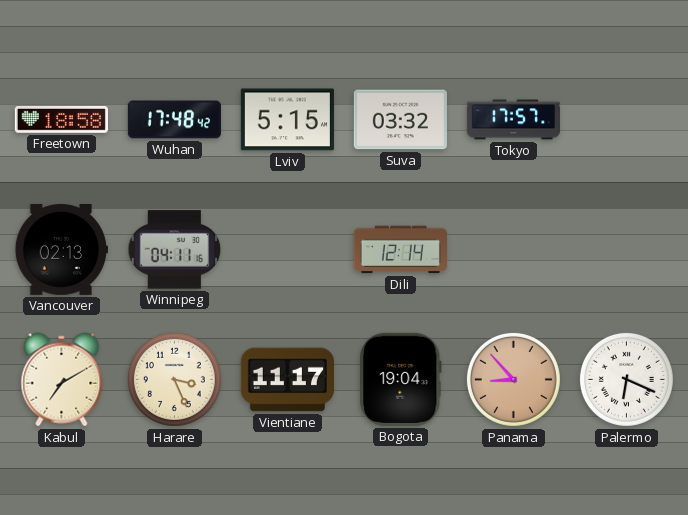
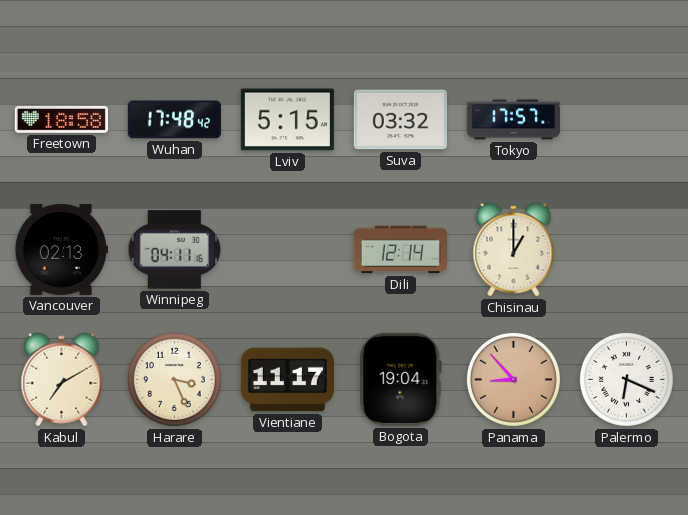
Chisinau: none -> 1:00 (514, 250)
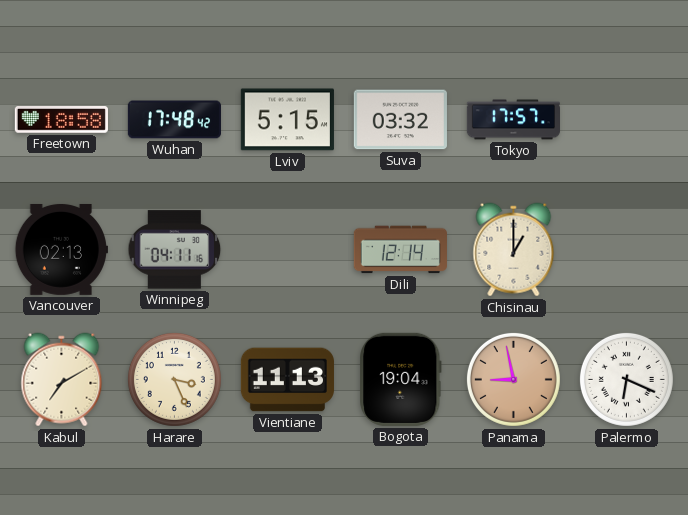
Vientiane: 11:17 -> 11:13 (287, 380)
Panama: 8:53 -> 8:58 (513, 379)
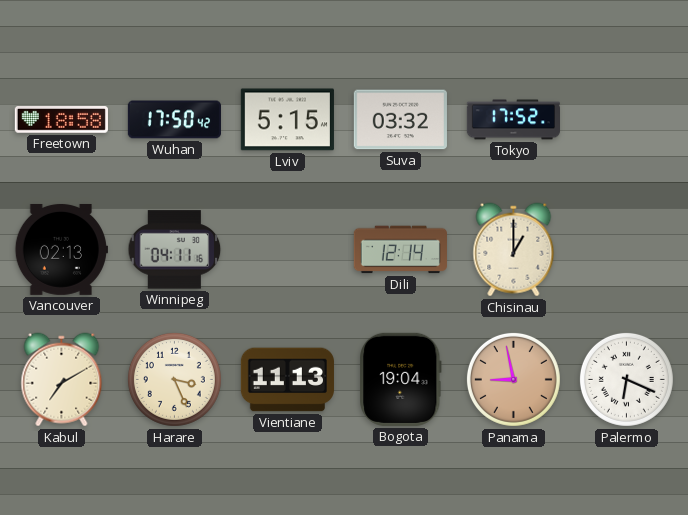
Wuhan: 17:48 -> 17:50 (174, 120)
Tokyo: 17:57 -> 17:52 (513, 120)
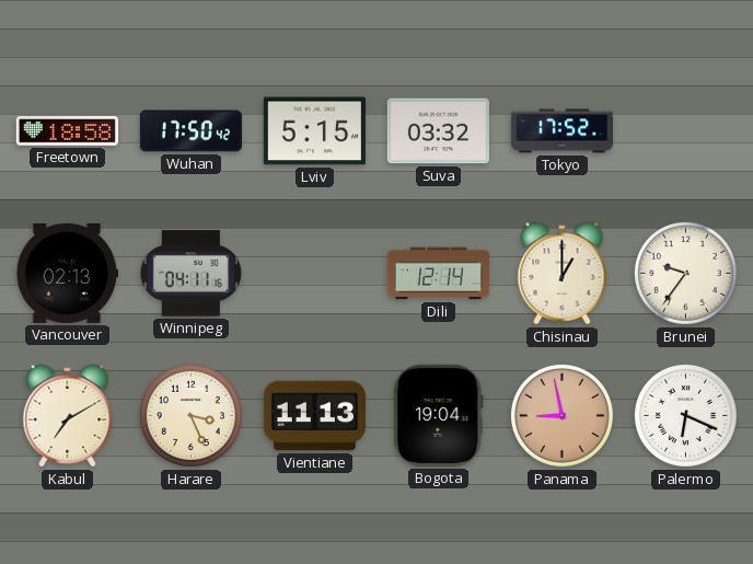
Brunei: none -> 9:36 (685, 273)
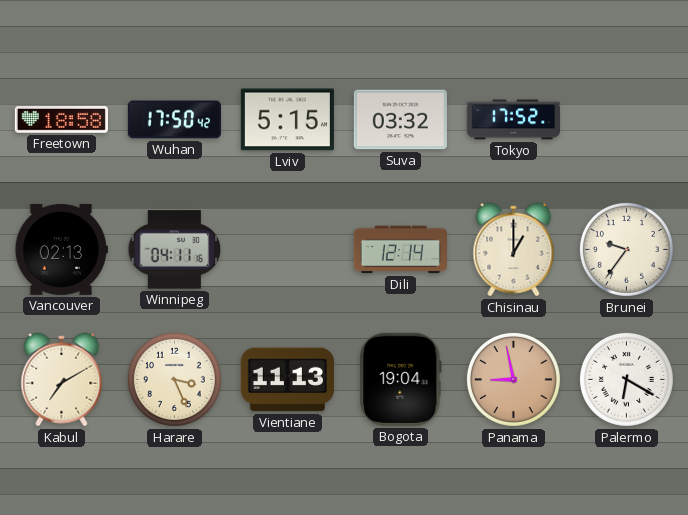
Palermo: 6:19 -> 6:20 (626, 379)
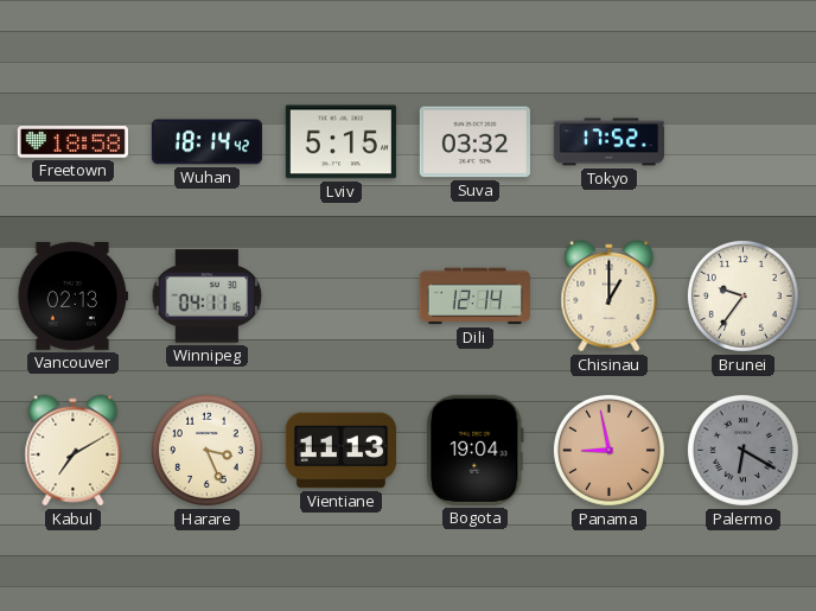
Wuhan: 17:50 -> 18:14 (206, 142)
Palermo dial: white -> grey (742, 450)
